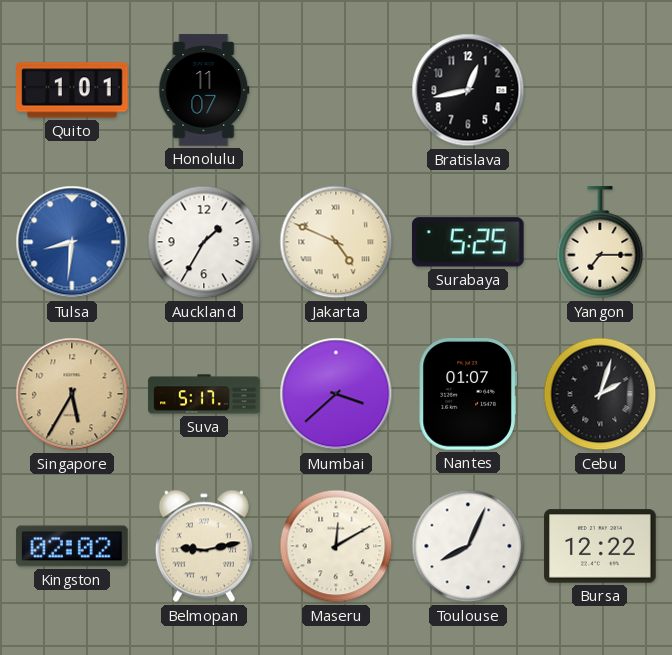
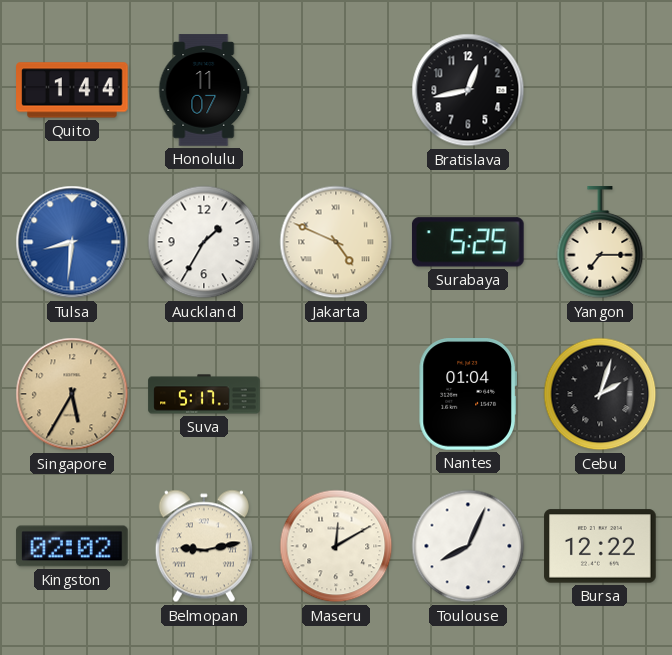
Quito: 1:01 -> 1:44 (72, 90)
Mumbai: 3:38 -> none (336, 394)
Nantes: 01:07 -> 01:04 (468, 394)
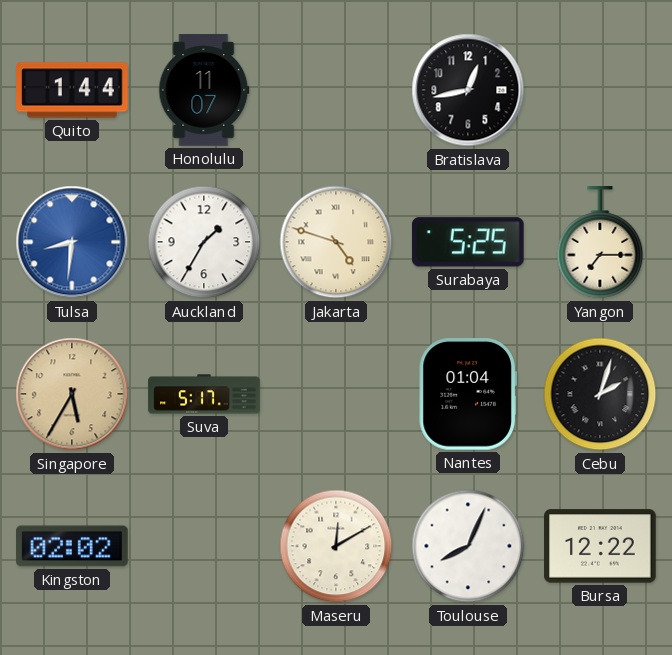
Jakarta: 4:49 -> 4:48 (336, 242)
Belmopan: 9:13 -> none (204, 546)
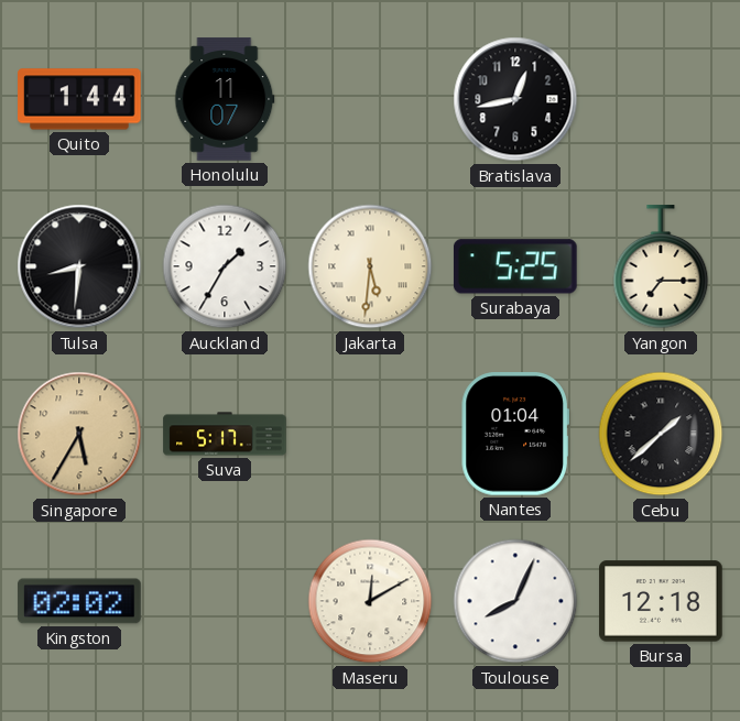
Tulsa dial: blue -> black (79, 266)
Jakarta: 4:48 -> 5:31 (370, 266)
Cebu: 2:03 -> 1:38 (661, 434)
Bursa: 12:22 -> 12:18 (661, 601)
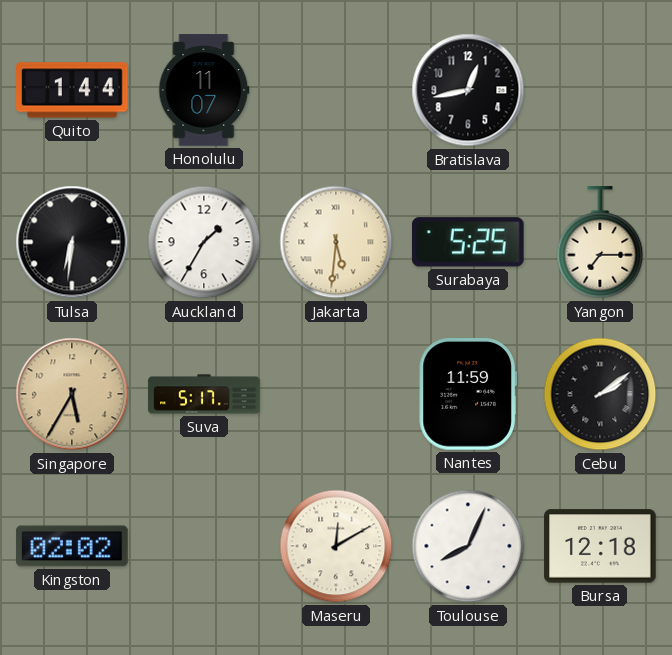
Tulsa: 8:31 -> 6:31 (72, 242)
Nantes: 01:04 -> 11:59 (468, 394)
Cebu: 1:38 -> 2:09 (600, 394)
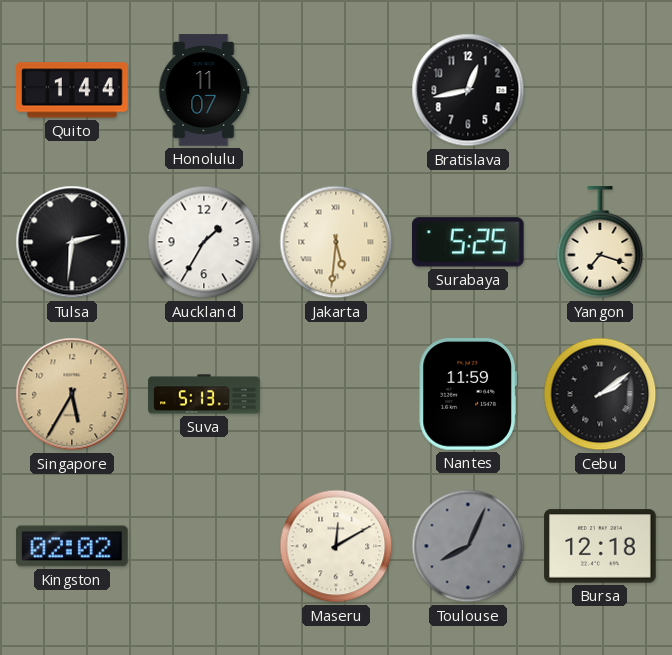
Tulsa: 6:31 -> 2:31 (72, 242)
Yangon: 7:15 -> 7:18 (600, 243)
Suva: 5:17 -> 5:13 (204, 394)
Toulouse dial: white -> grey (468, 546)
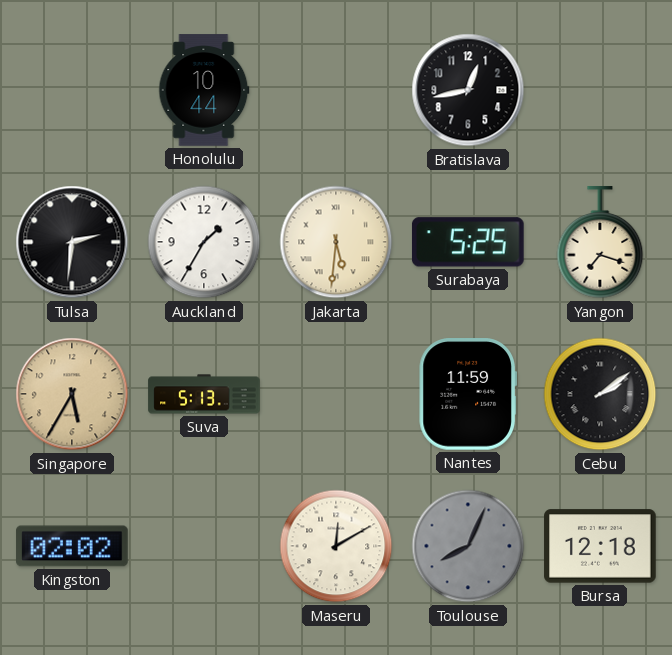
Quito: 1:44 -> none (72, 90)
Honolulu: 11:07 -> 10:44 (204, 90)
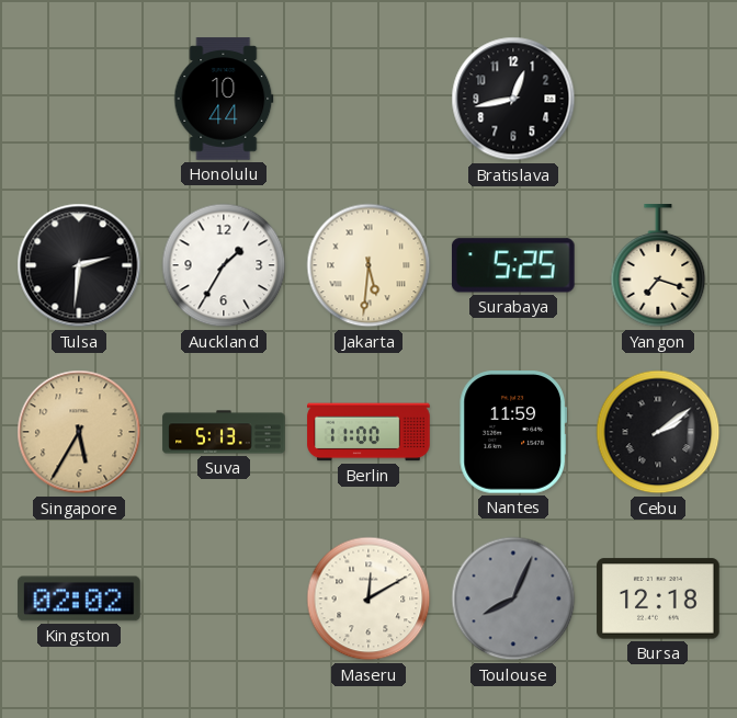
Berlin: none -> 11:00 (368, 432)
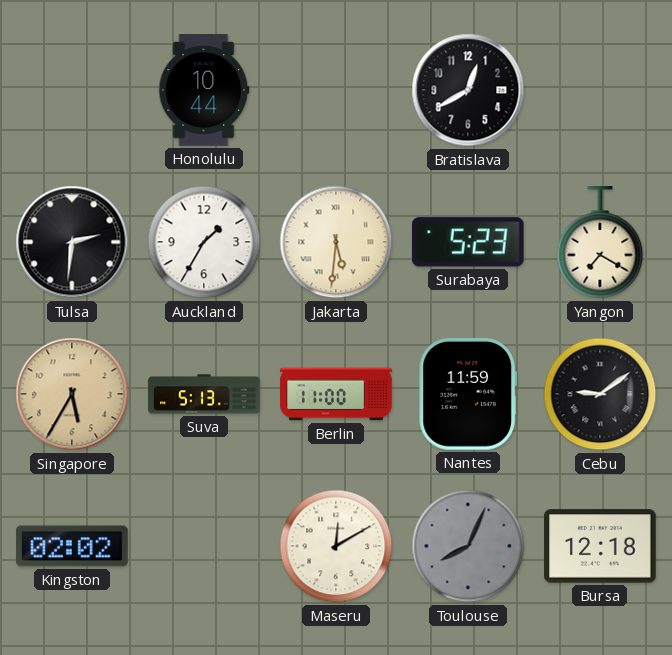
Bratislava: 12:43 -> 12:40 (468, 90)
Surabaya: 5:25 -> 5:23 (468, 242)
Yangon: 7:18 -> 7:20 (600, 243)
Cebu: 2:09 -> 9:09 (600, 394)
